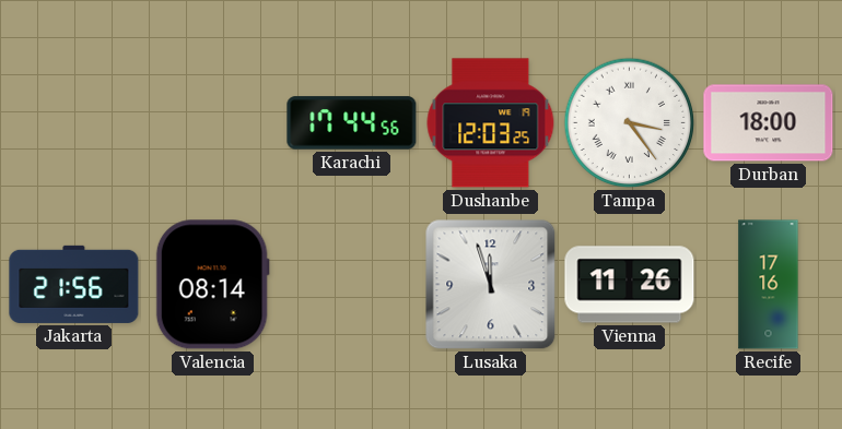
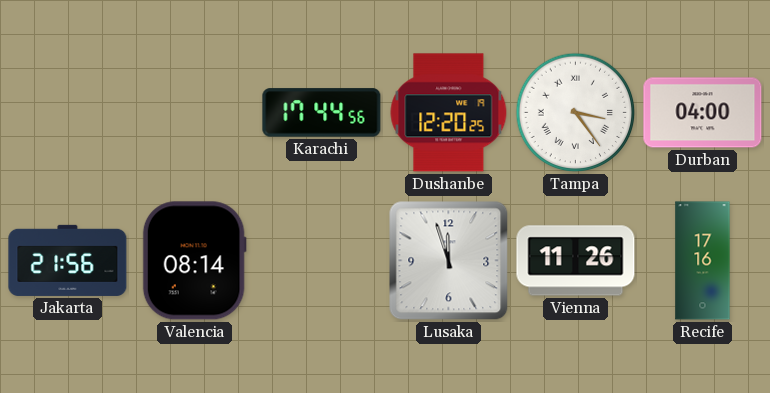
Dushanbe: 12:03 -> 12:20 (449, 113)
Durban: 18:00 -> 04:00 (703, 113)
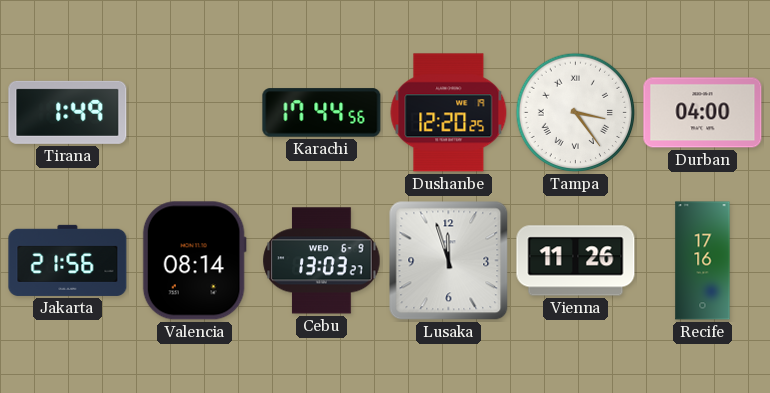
Tirana: none -> 1:49 (68, 112)
Cebu: none -> 13:03 (322, 261)
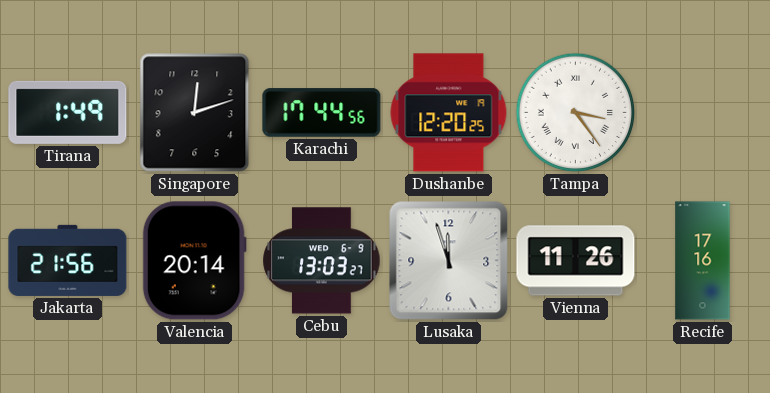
Singapore: none -> 12:12 (195, 113)
Durban: 04:00 -> none (703, 113)
Valencia: 08:14 -> 20:14 (194, 261)
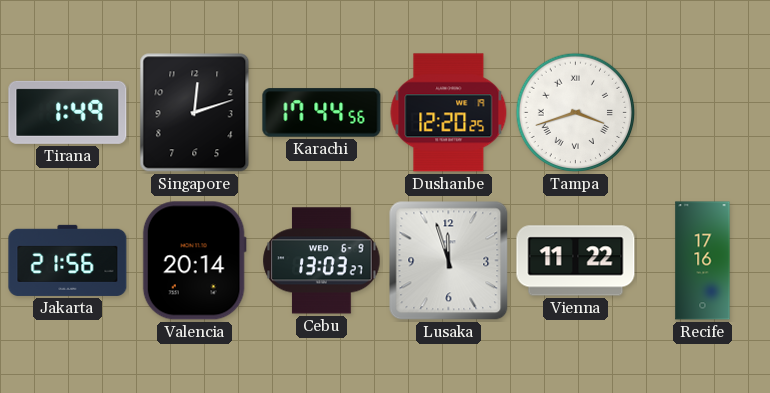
Tampa: 3:24 -> 3:42 (576, 113)
Vienna: 11:26 -> 11:22 (576, 261)
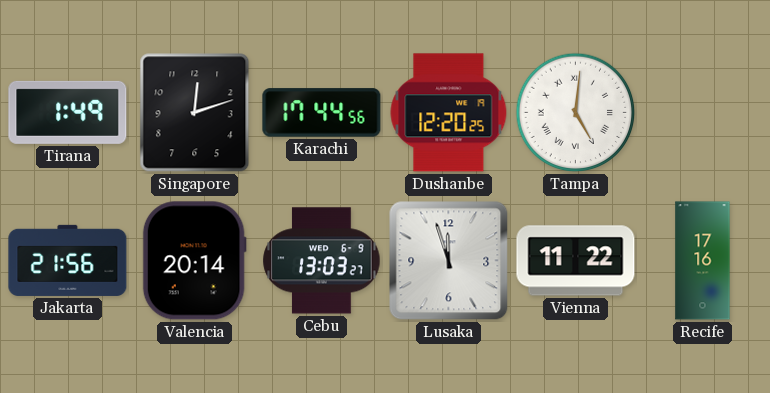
Tampa: 3:42 -> 5:01 (576, 113)
